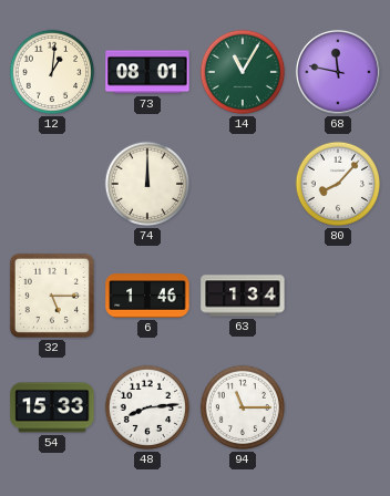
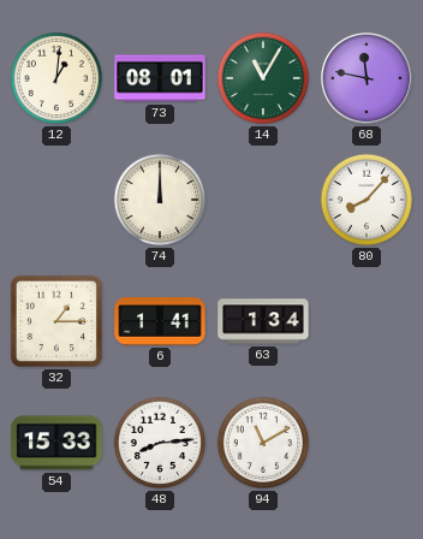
32: 5:15 -> 1:15 (56, 321)
6: 1:46 -> 1:41 (160, 321)
94: 11:15 -> 11:10 (263, 443)
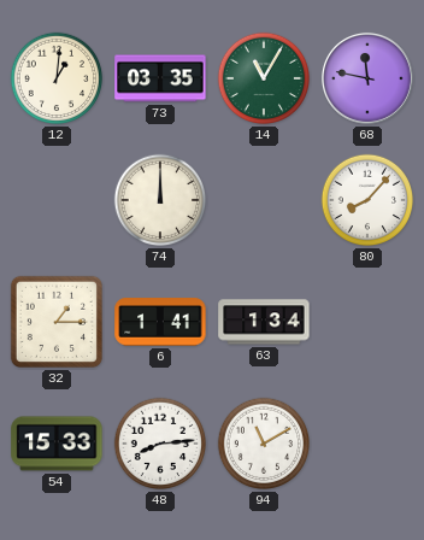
73: 08:01 -> 03:35 (160, 78)
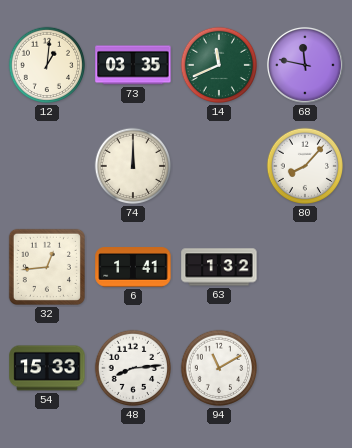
14: 11:05 -> 11:41 (219, 65)
32: 1:15 -> 12:44 (47, 267)
63: 1:34 -> 1:32 (219, 267)
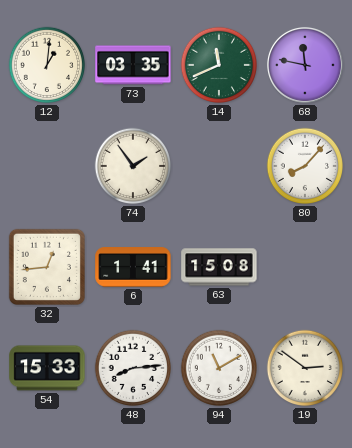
74: 12:00 -> 1:54 (133, 166)
63: 1:32 -> 15:08 (219, 267)
19: none -> 2:51 (305, 368)
